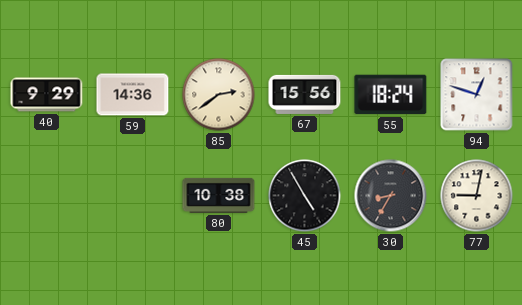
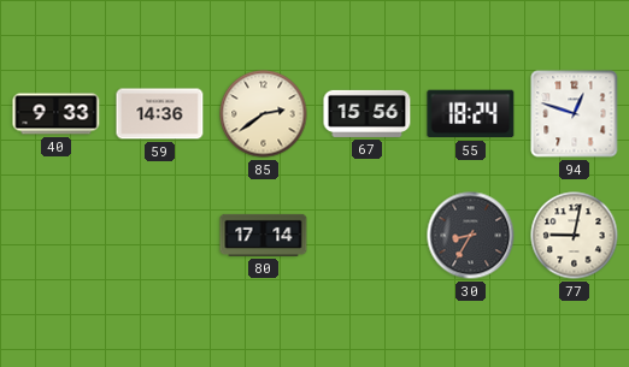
40: 9:29 -> 9:33 (57, 114)
80: 10:38 -> 17:14 (264, 235)
45: 4:55 -> none (305, 196)
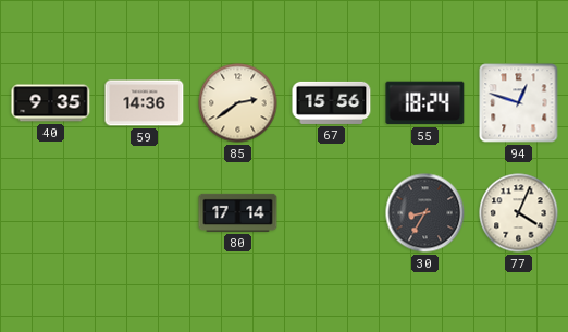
40: 9:33 -> 9:35 (51, 103)
77: 9:02 -> 4:04 (519, 213)
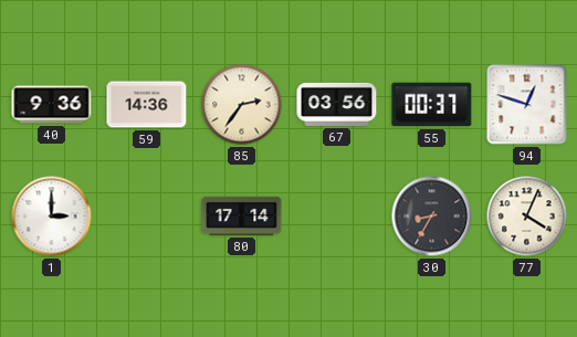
40: 9:35 -> 9:36 (52, 105)
85: 2:39 -> 2:36 (242, 105)
67: 15:56 -> 03:56 (337, 104)
55: 18:24 -> 00:37 (432, 105)
1: none -> 3:00 (52, 217)
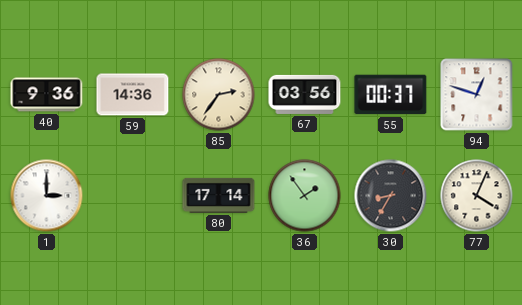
36: none -> 1:54 (305, 196)
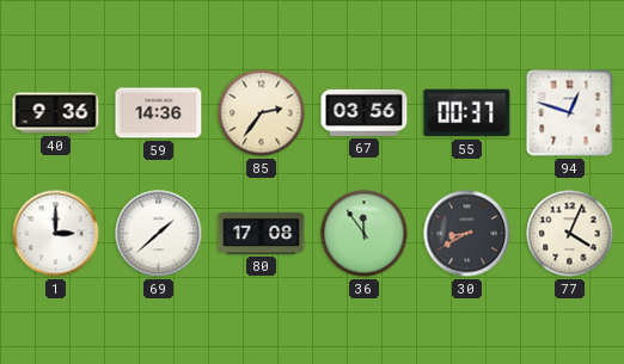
69: none -> 1:38 (159, 234)
80: 17:14 -> 17:08 (262, 233)
36: 1:54 -> 11:54 (365, 234)
30: 8:35 -> 8:40 (467, 234)
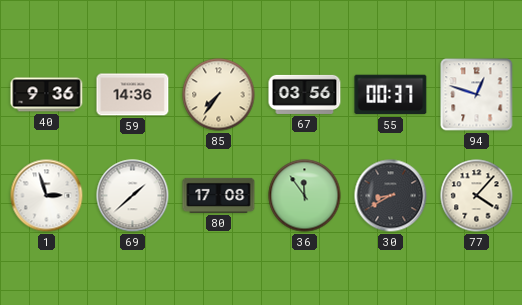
85: 2:36 -> 7:36 (219, 95)
1: 3:00 -> 2:57 (47, 196)
77: 4:04 -> 4:07 (477, 196)
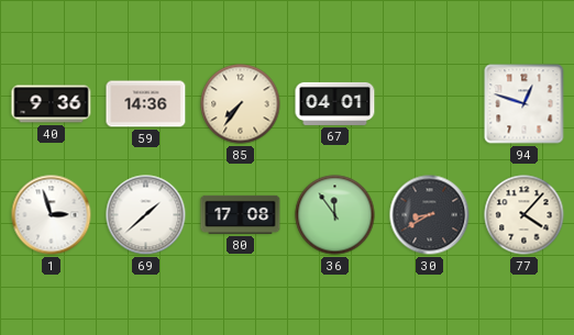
67: 03:56 -> 04:01 (335, 103)
55: 00:37 -> none (391, 95)
